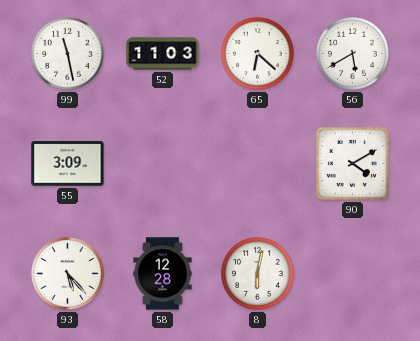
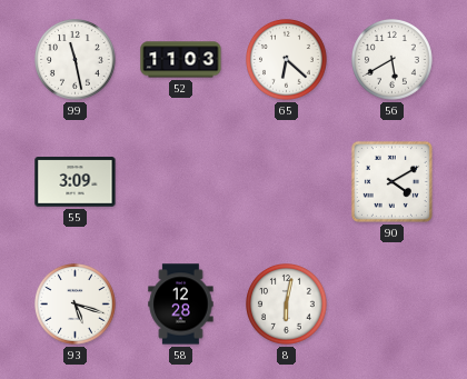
93: 5:23 -> 5:18 (76, 305)
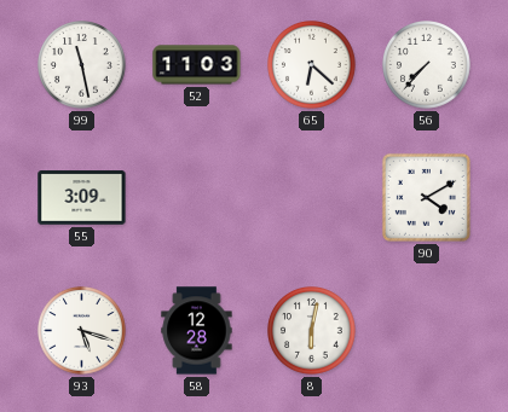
56: 5:40 -> 7:37 (427, 65)
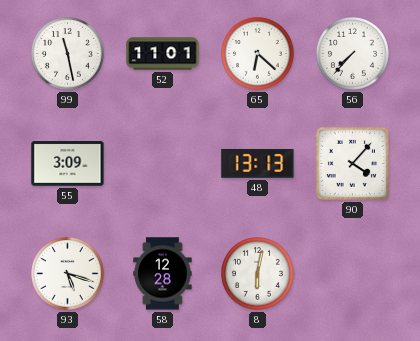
52: 11:03 -> 11:01 (163, 54)
48: none -> 13:13 (258, 163)
90: 4:10 -> 4:07 (352, 163)
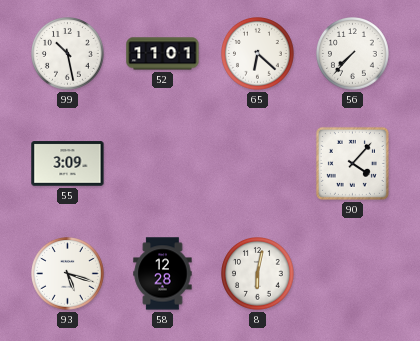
99: 11:28 -> 10:28 (68, 54)
48: 13:13 -> none (258, 163)
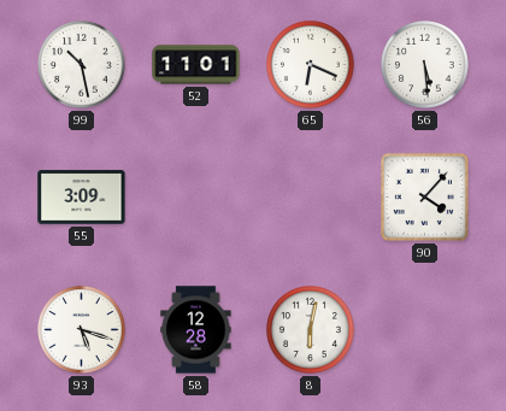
65: 6:22 -> 6:19 (311, 65)
56: 7:37 -> 5:29 (425, 65)
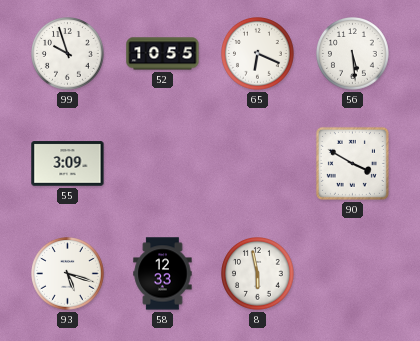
99: 10:28 -> 9:57 (68, 54)
52: 11:01 -> 10:55 (163, 54)
90: 4:07 -> 3:50 (352, 163)
58: 12:28 -> 12:33 (163, 274)
8: 6:02 -> 5:58 (258, 274)
